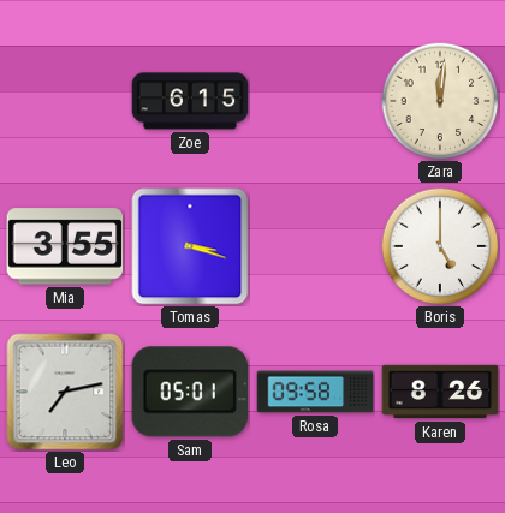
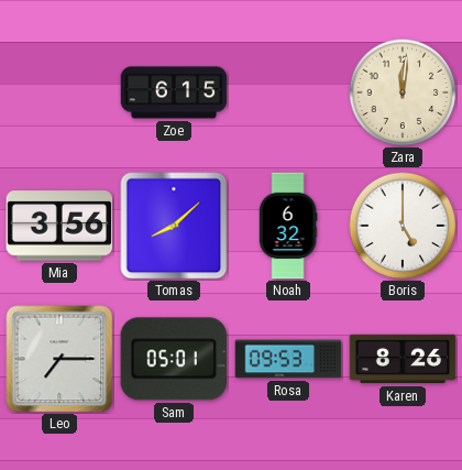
Mia: 3:55 -> 3:56 (59, 226)
Tomas: 3:18 -> 8:08 (174, 226)
Noah: none -> 6:32 (288, 226)
Leo: 7:13 -> 7:15 (59, 359)
Rosa: 09:58 -> 09:53 (288, 359)
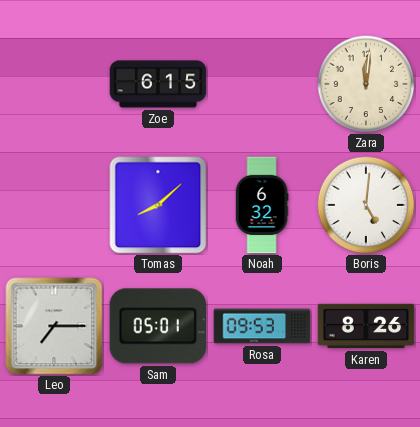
Mia: 3:56 -> none (59, 226)
Boris: 5:00 -> 5:01 (366, 205)
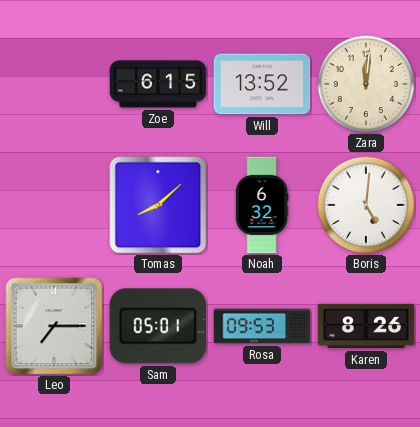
Will: none -> 13:52 (262, 84)
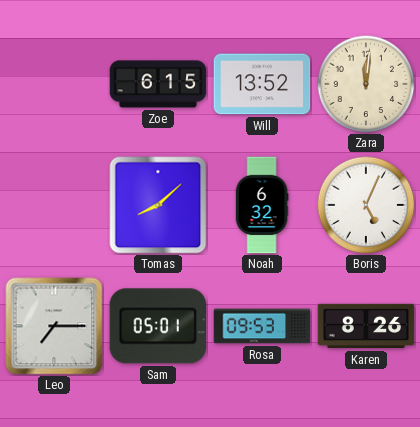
Boris: 5:01 -> 5:04 (366, 205)
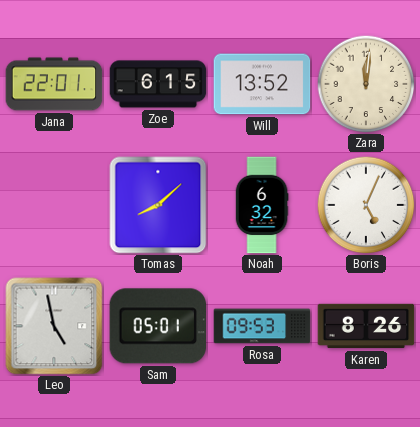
Jana: none -> 22:01 (54, 84)
Leo: 7:15 -> 4:58 (54, 326)
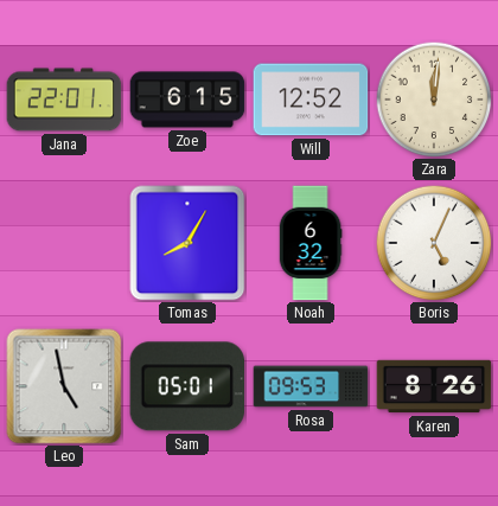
Will: 13:52 -> 12:52 (311, 100)
Tomas: 8:08 -> 8:05 (187, 243)
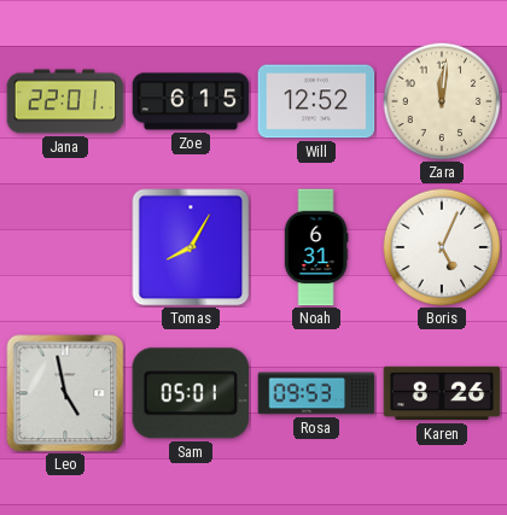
Noah: 6:32 -> 6:31 (316, 247)
